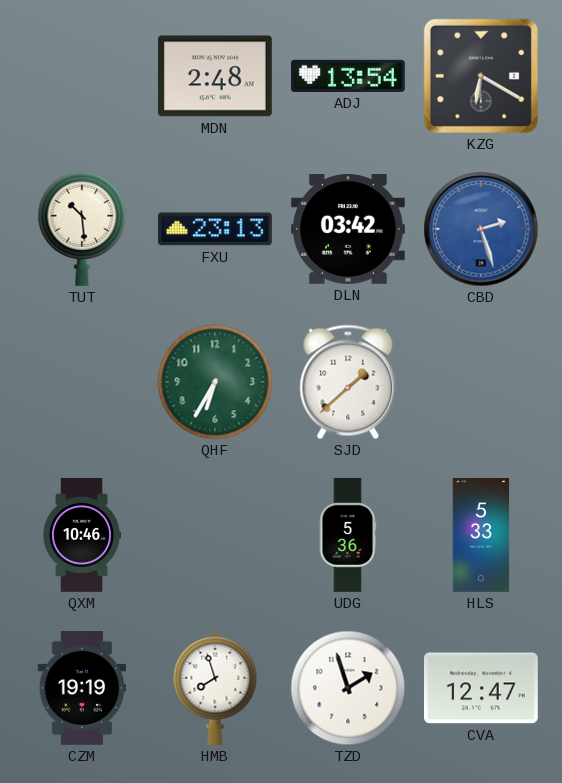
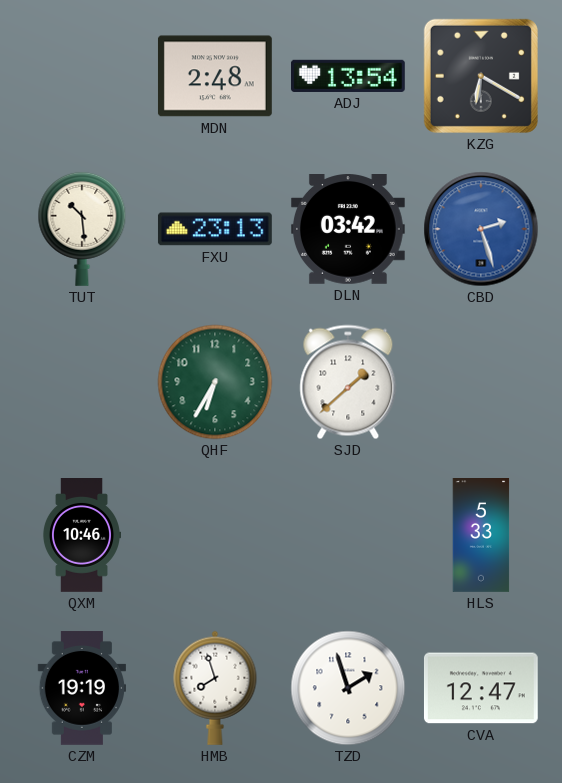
UDG: 5:36 -> none (348, 536)
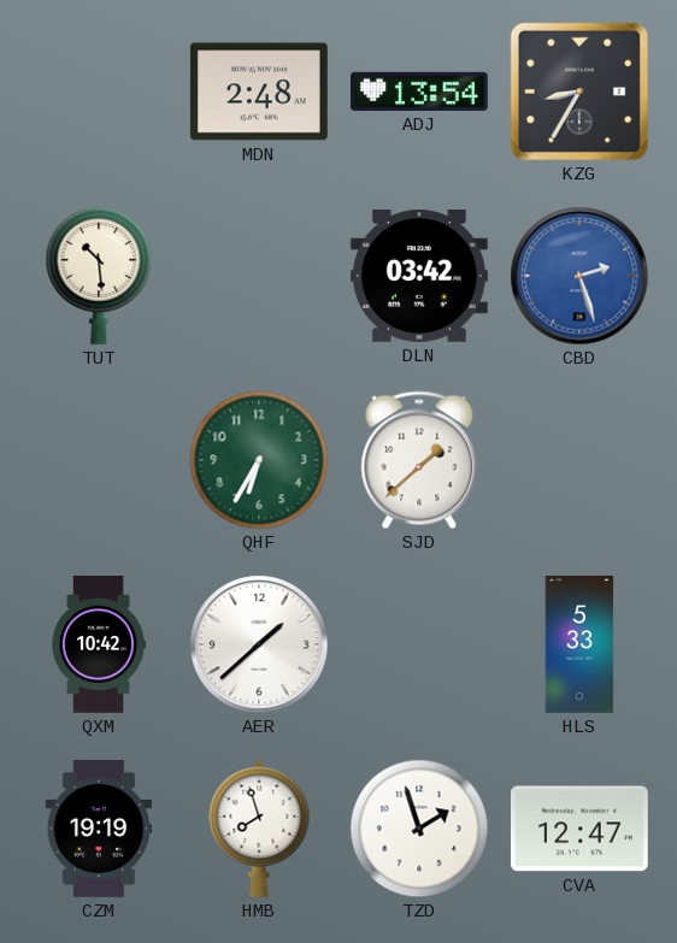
KZG: 6:20 -> 8:35 (579, 92)
FXU: 23:13 -> none (215, 229)
QXM: 10:46 -> 10:42 (98, 646)
AER: none -> 1:38 (259, 644)
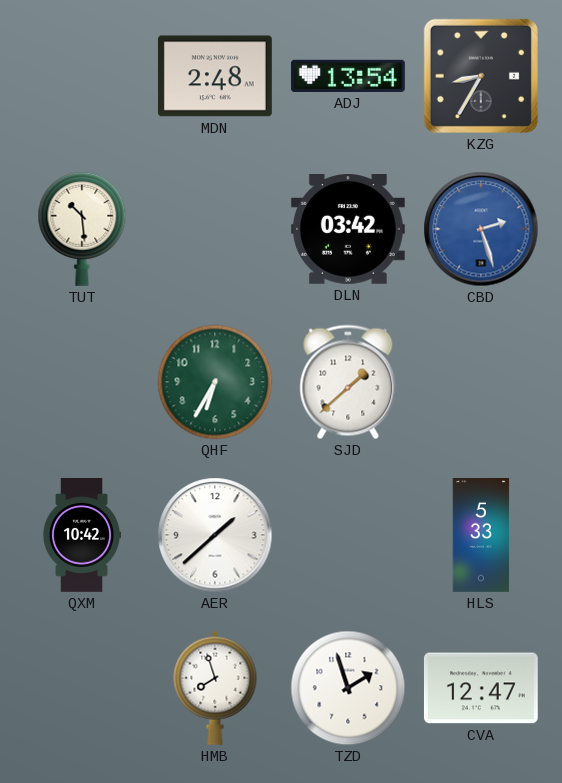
CZM: 19:19 -> none (98, 830)
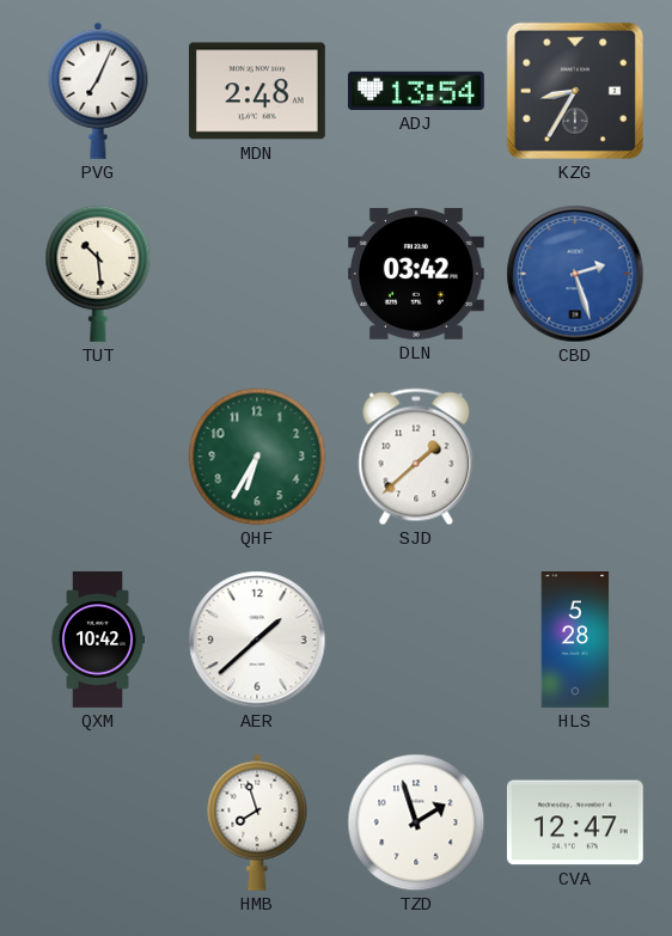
PVG: none -> 7:04 (98, 91)
HLS: 5:33 -> 5:28 (575, 641)
